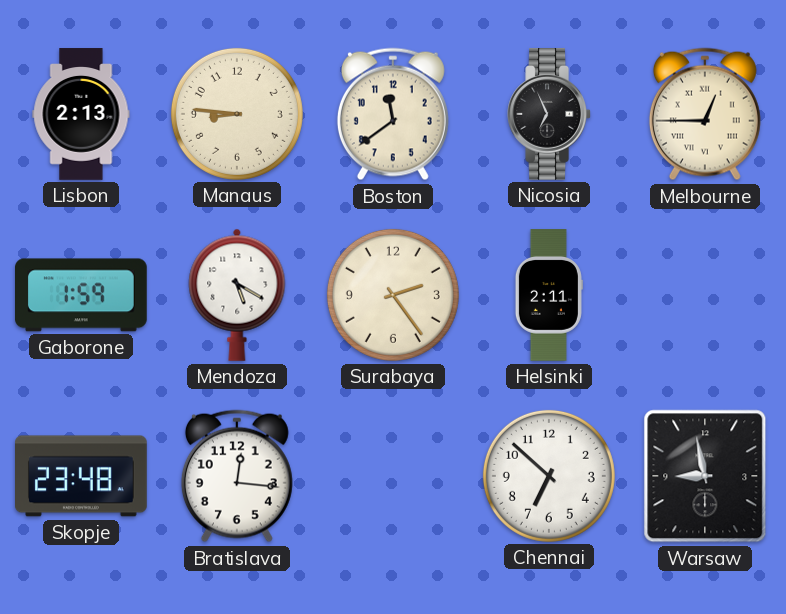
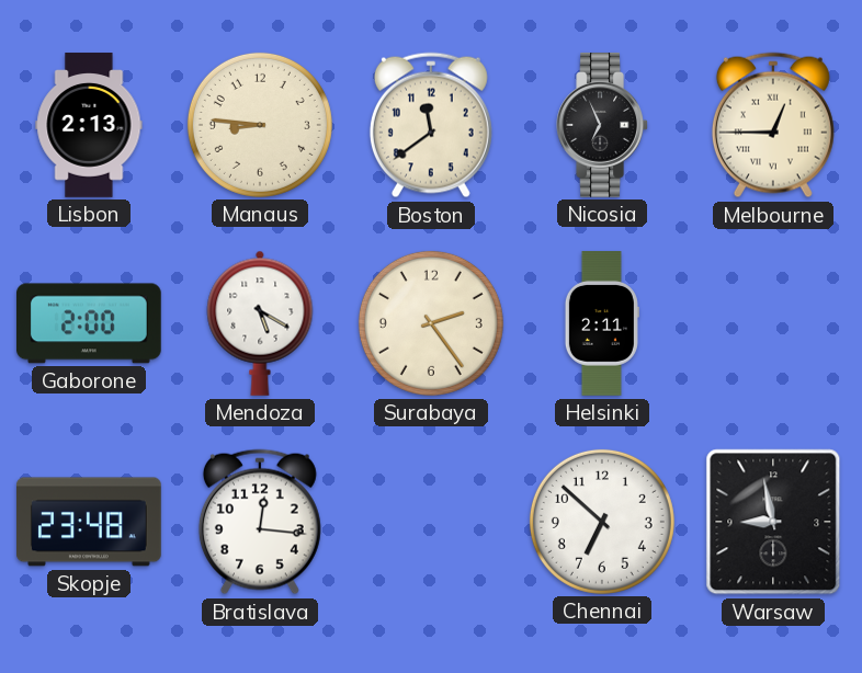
Gaborone: 1:59 -> 2:00 (90, 323)
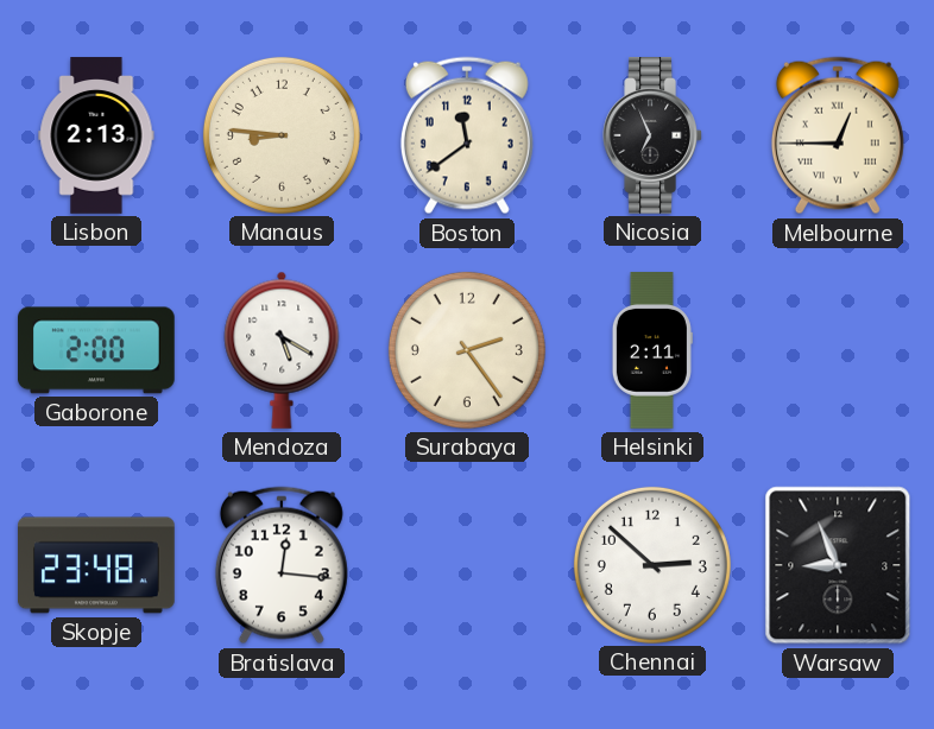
Chennai: 6:52 -> 2:52 (652, 565)
Warsaw: 8:58 -> 8:56 (838, 565)
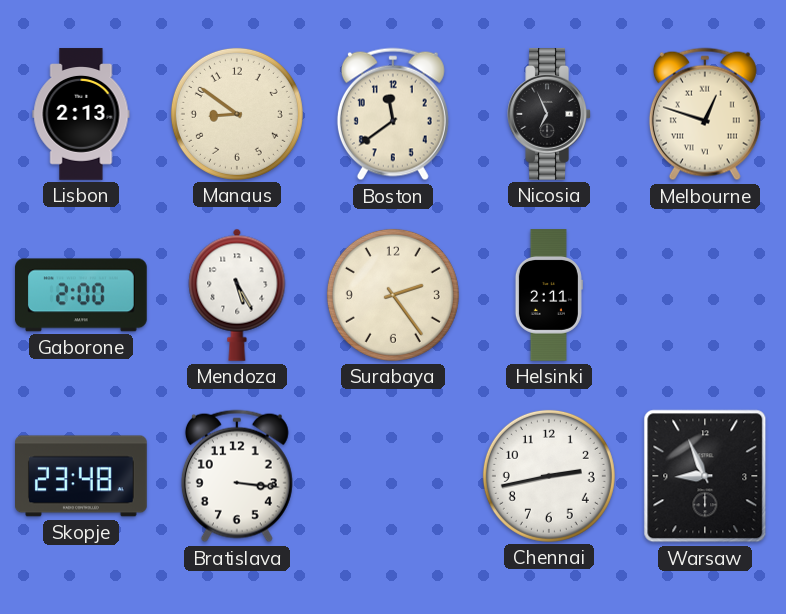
Manaus: 8:46 -> 8:51 (237, 114)
Melbourne: 12:45 -> 12:48 (705, 114)
Mendoza: 5:20 -> 5:25 (237, 295)
Bratislava: 12:16 -> 3:16 (237, 476)
Chennai: 2:52 -> 2:43 (549, 476)
